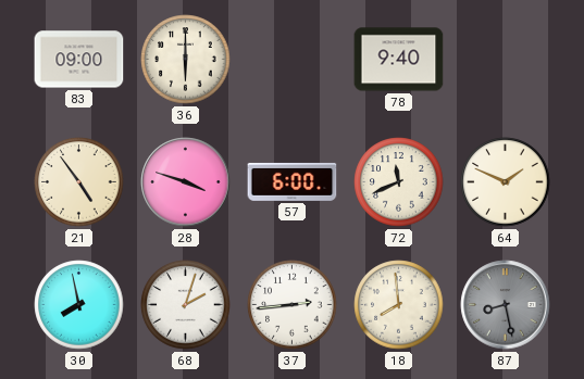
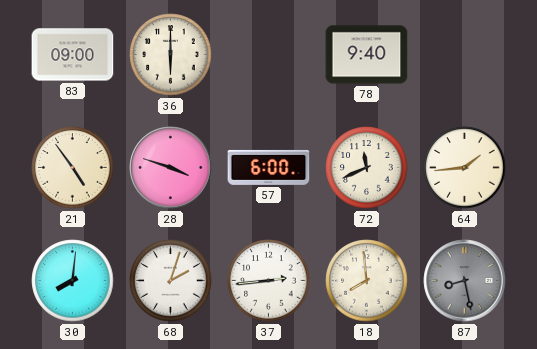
64: 1:49 -> 1:44 (465, 168)
30: 7:58 -> 8:01 (73, 281)
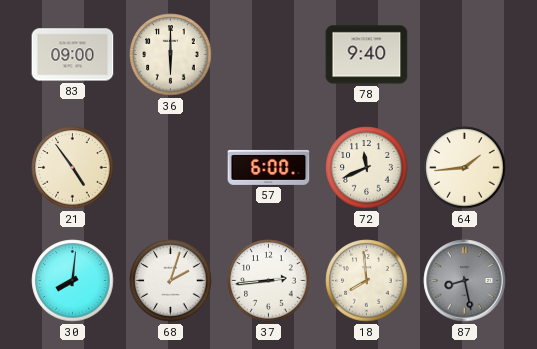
28: 3:48 -> none (171, 168)
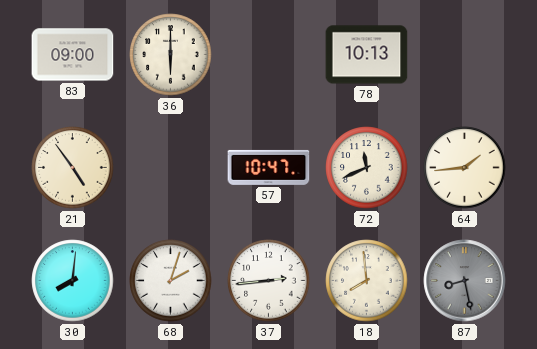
78: 9:40 -> 10:13 (367, 55)
57: 6:00 -> 10:47 (269, 167)
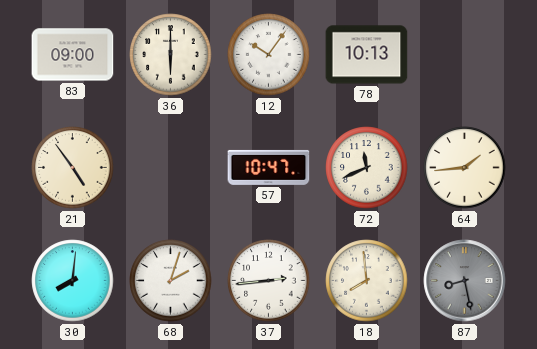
12: none -> 10:06 (269, 55)
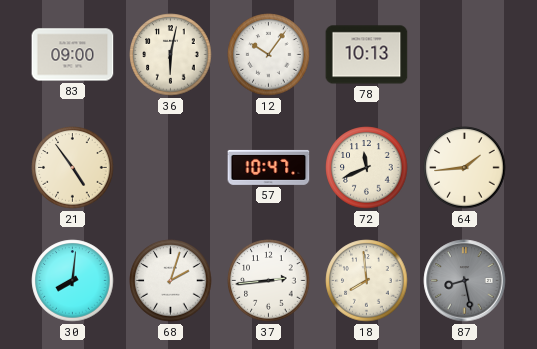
36: 6:00 -> 6:02 (171, 55)
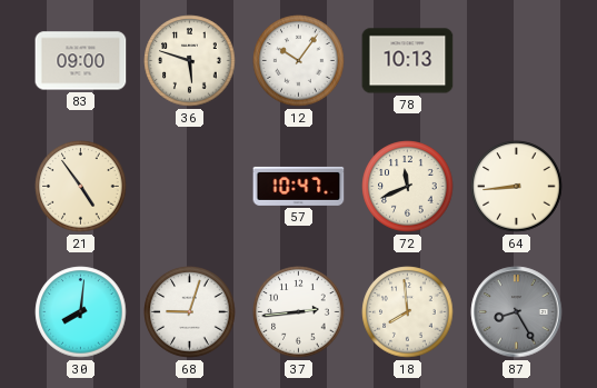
36: 6:02 -> 5:48 (190, 61)
64: 1:44 -> 8:44 (517, 187)
68: 2:03 -> 9:03 (190, 312)
87: 8:28 -> 8:25 (517, 312)
